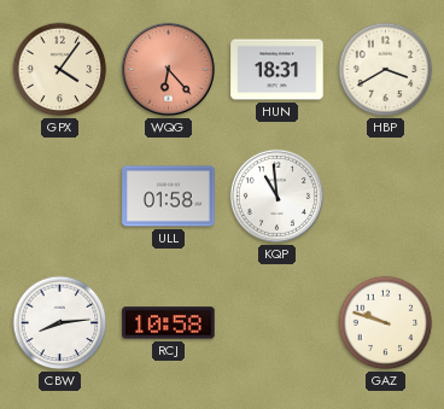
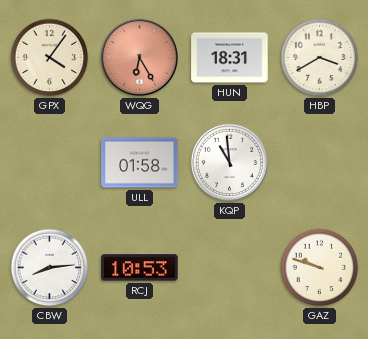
WQG: 6:23 -> 6:25 (139, 57)
RCJ: 10:58 -> 10:53 (140, 268)
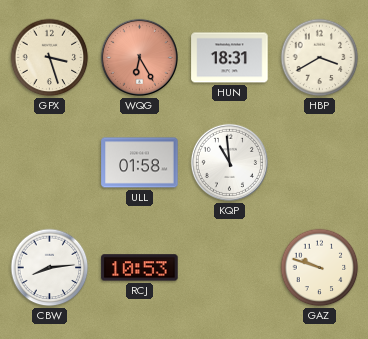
GPX: 4:06 -> 3:27 (50, 58)
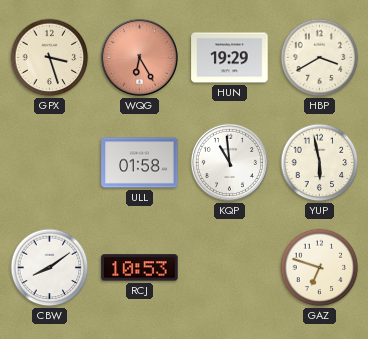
HUN: 18:31 -> 19:29 (230, 58)
YUP: none -> 5:58 (320, 163)
CBW: 8:14 -> 8:09 (50, 268)
GAZ: 9:48 -> 6:48 (320, 268)
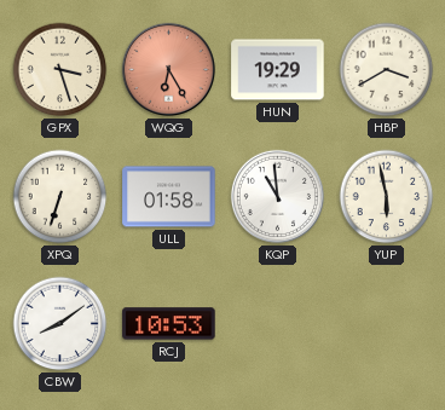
XPQ: none -> 6:33 (60, 197)
GAZ: 6:48 -> none (320, 268)
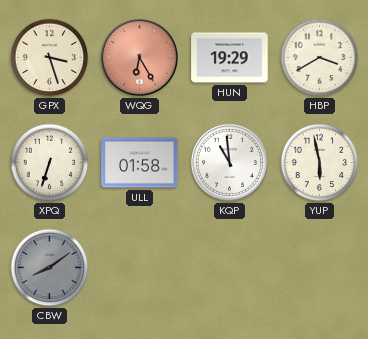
CBW dial: white -> grey (50, 268)
RCJ: 10:53 -> none (169, 324)
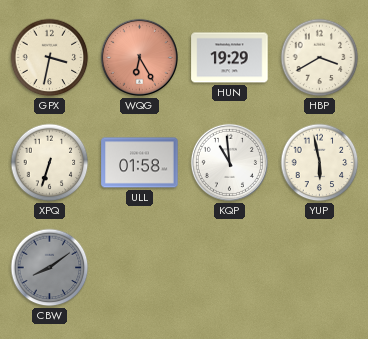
GPX: 3:27 -> 3:32 (50, 58)
